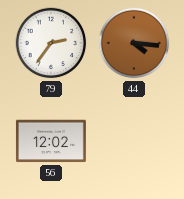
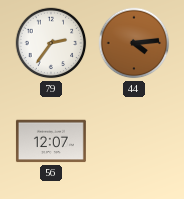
44: 4:16 -> 4:14 (134, 43)
56: 12:02 -> 12:07 (51, 141)
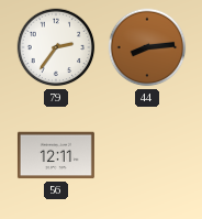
44: 4:14 -> 8:14 (147, 47)
56: 12:07 -> 12:11 (56, 155)
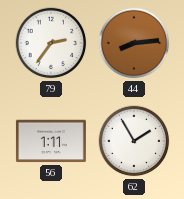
56: 12:11 -> 1:11 (51, 141)
62: none -> 1:55 (134, 141)
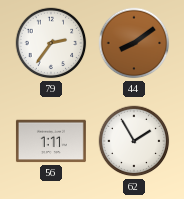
44: 8:14 -> 8:09 (134, 43)
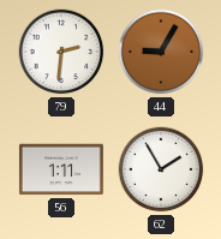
79: 2:36 -> 2:31 (61, 52)
44: 8:09 -> 9:05 (161, 52)
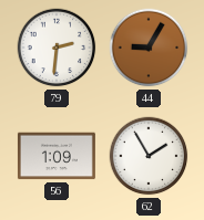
56: 1:11 -> 1:09 (57, 156)
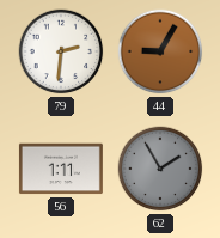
56: 1:09 -> 1:11 (61, 169)
62 dial: white -> grey (160, 169)
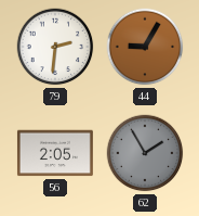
56: 1:11 -> 2:05 (55, 153)
